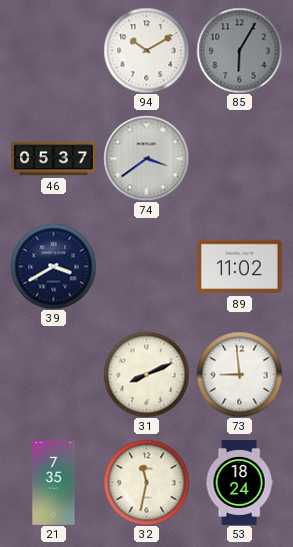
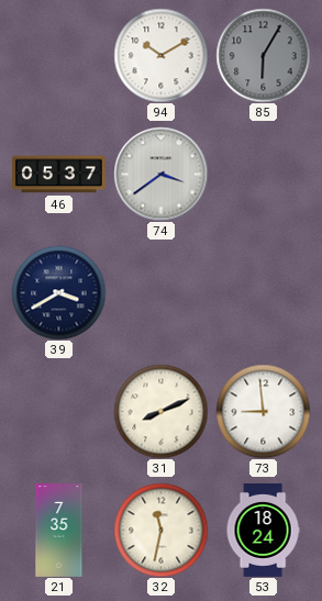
89: 11:02 -> none (239, 267)
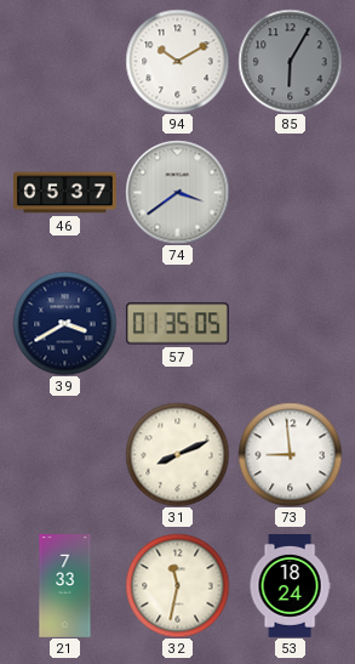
57: none -> 01:35 (177, 324)
21: 7:35 -> 7:33 (65, 586)
